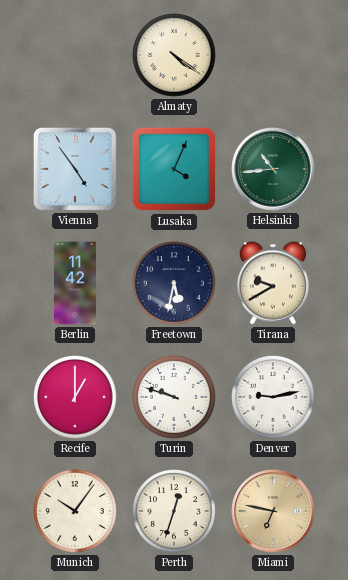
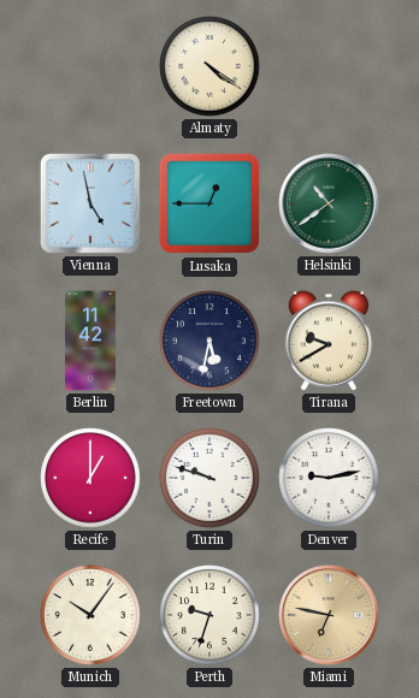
Vienna: 4:54 -> 4:58 (90, 203)
Lusaka: 4:04 -> 12:45 (209, 203)
Helsinki: 10:44 -> 10:39 (329, 203)
Perth: 12:33 -> 9:33 (209, 615)
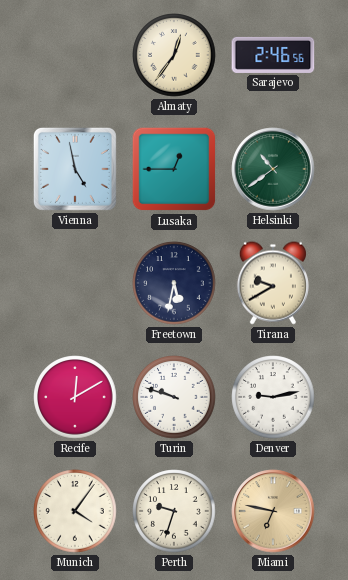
Almaty: 4:21 -> 12:36 (174, 55)
Sarajevo: none -> 2:46 (273, 55)
Berlin: 11:42 -> none (90, 341)
Recife: 1:00 -> 12:10 (75, 397)
Munich: 10:06 -> 4:06 (75, 511)
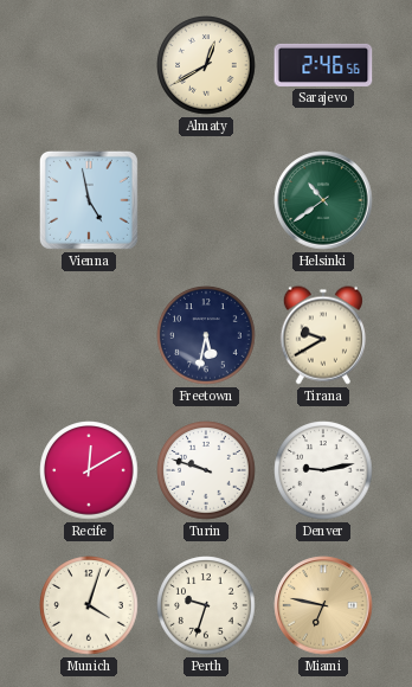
Almaty: 12:36 -> 12:40 (206, 65)
Lusaka: 12:45 -> none (174, 169)
Munich: 4:06 -> 4:03 (89, 605)
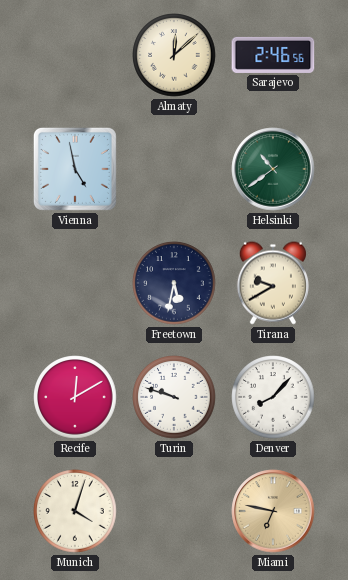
Almaty: 12:40 -> 12:08 (174, 55)
Denver: 9:13 -> 8:07 (273, 397)
Perth: 9:33 -> none (206, 605)
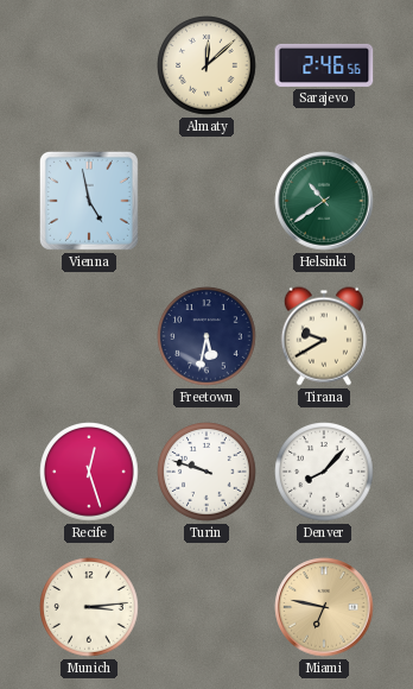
Recife: 12:10 -> 12:27 (89, 472)
Munich: 4:03 -> 3:14 (89, 607)
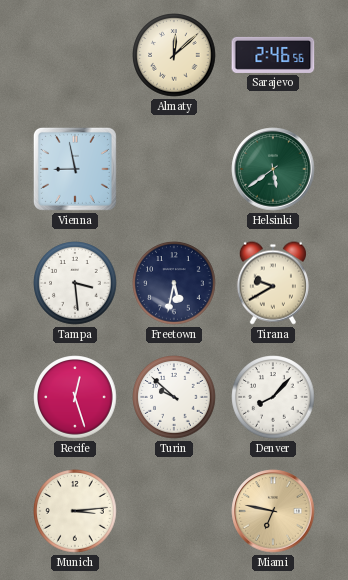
Vienna: 4:58 -> 8:58 (75, 169)
Helsinki: 10:39 -> 5:39 (273, 169)
Tampa: none -> 3:29 (75, 283)
Turin: 9:48 -> 9:52 (174, 397)
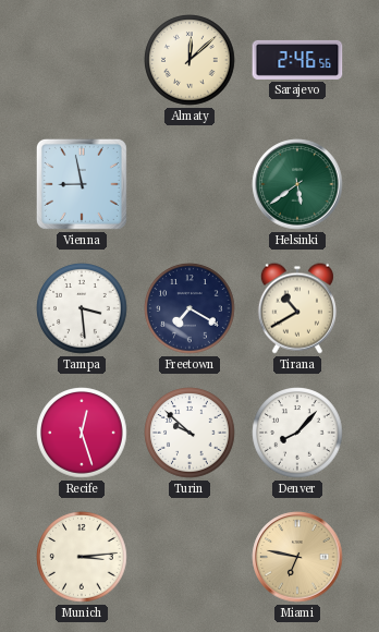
Freetown: 5:32 -> 7:20 (189, 308)
Tirana: 9:40 -> 10:40 (297, 308)
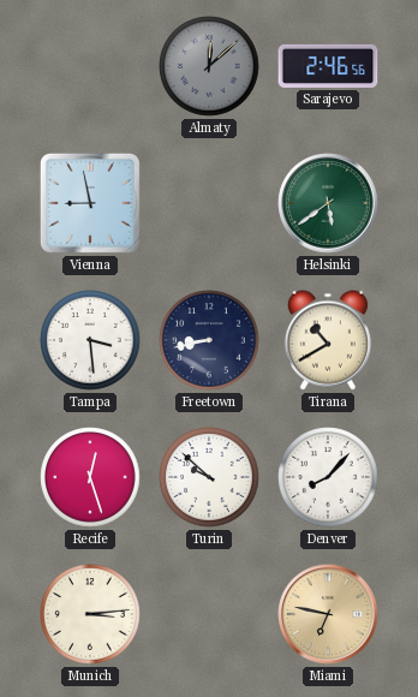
Almaty dial: cream -> grey (209, 66)
Freetown: 7:20 -> 8:43 (209, 340)
